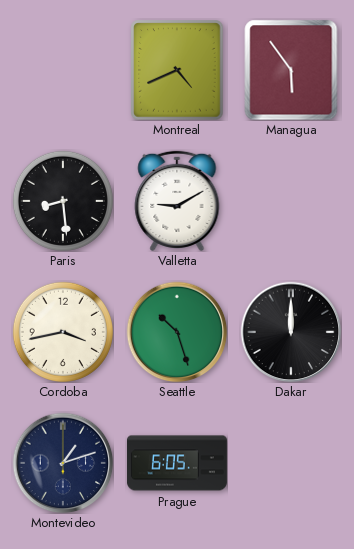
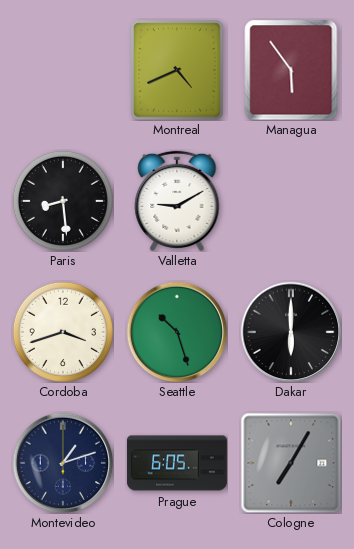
Cordoba: 3:43 -> 3:42 (63, 332)
Dakar: 12:00 -> 6:00 (291, 332)
Cologne: none -> 7:05 (291, 463)
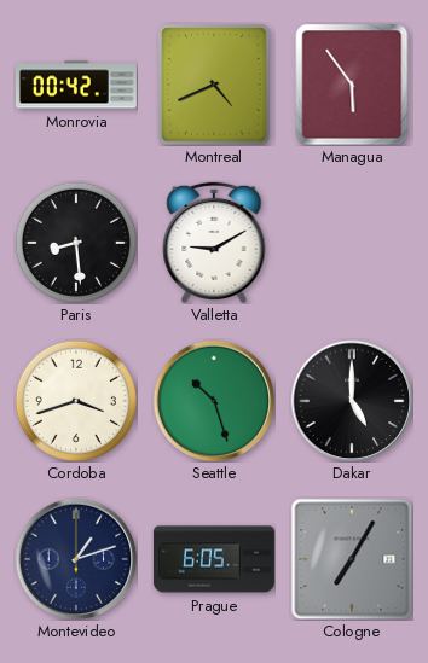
Monrovia: none -> 00:42 (76, 85)
Dakar: 6:00 -> 5:00 (352, 401)
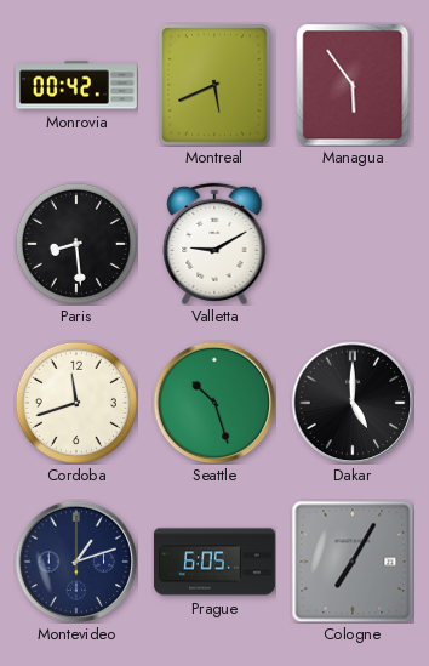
Montreal: 4:41 -> 5:41 (215, 85)
Cordoba: 3:42 -> 11:42 (76, 403)
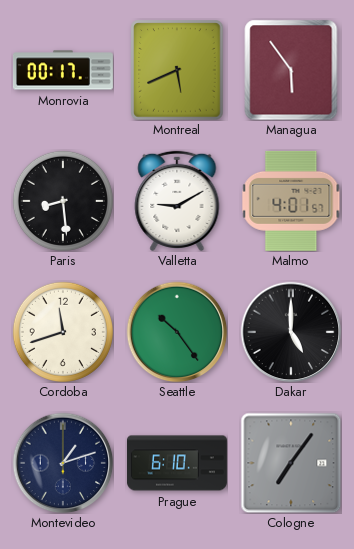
Monrovia: 00:42 -> 00:17 (63, 70)
Malmo: none -> 4:01 (291, 201)
Seattle: 10:27 -> 10:24 (177, 332)
Prague: 6:05 -> 6:10 (177, 463)
Cologne: 7:05 -> 7:06 (291, 463)
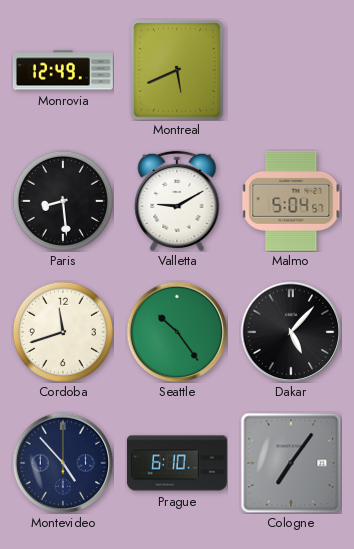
Monrovia: 00:17 -> 12:49 (63, 70)
Managua: 5:54 -> none (291, 70)
Malmo: 4:01 -> 5:04 (291, 201)
Dakar: 5:00 -> 5:07 (291, 332)
Montevideo: 1:12 -> 4:53 (63, 463)
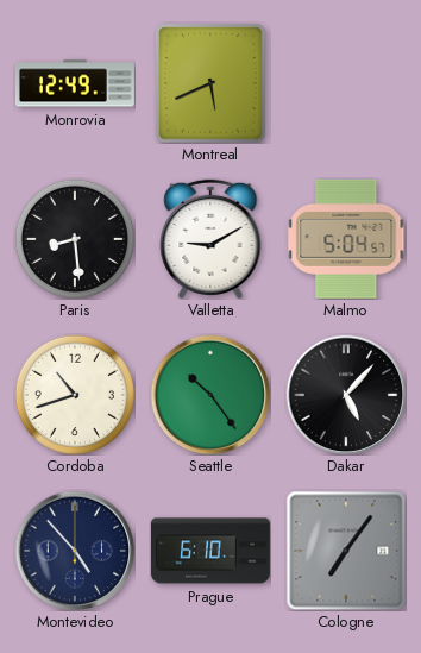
Cordoba: 11:42 -> 10:42 (75, 395)
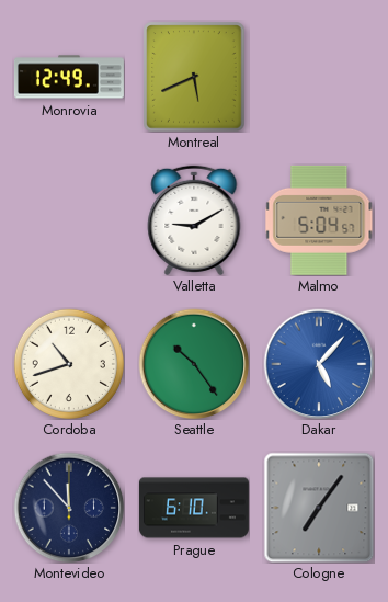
Paris: 8:29 -> none (75, 239)
Dakar dial: black -> blue (319, 364)
Montevideo: 4:53 -> 11:53 (69, 508)
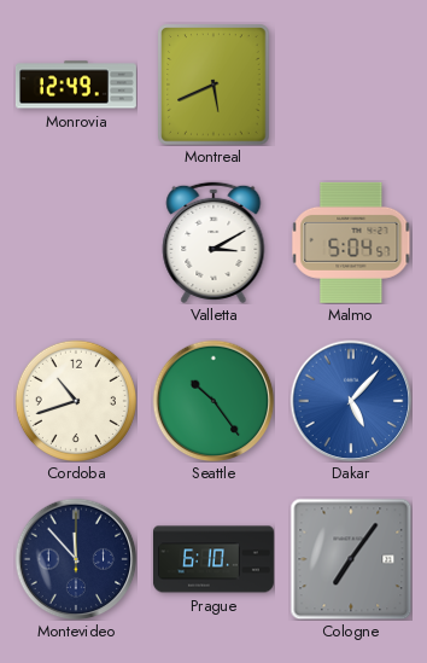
Valletta: 9:10 -> 3:10 (213, 242)
